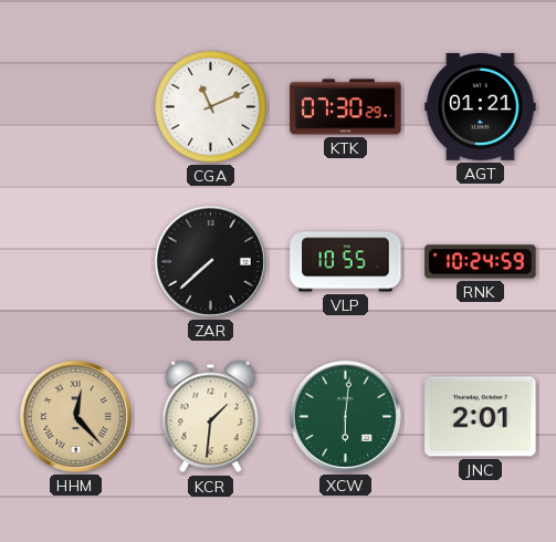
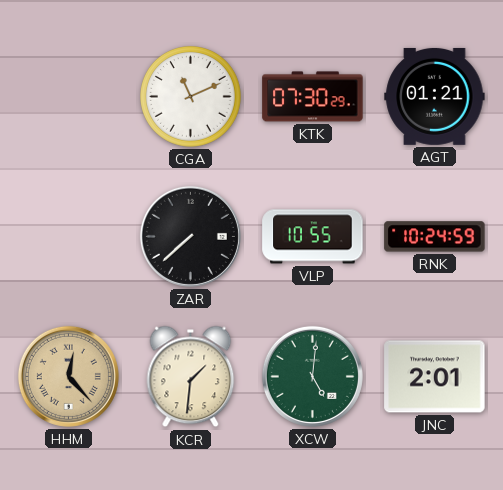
XCW: 6:01 -> 5:01 (312, 376)
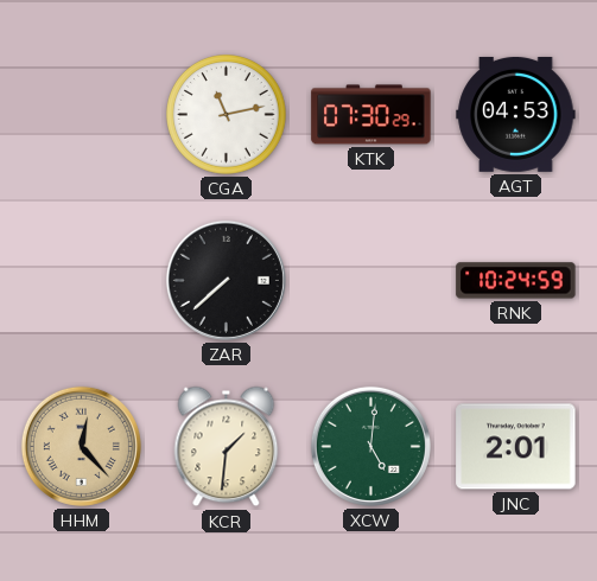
CGA: 11:11 -> 11:13 (227, 115)
AGT: 01:21 -> 04:53 (516, 114)
VLP: 10:55 -> none (313, 237)
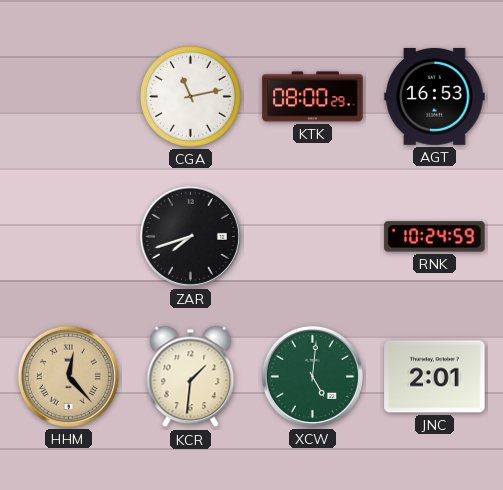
KTK: 07:30 -> 08:00 (313, 97)
AGT: 04:53 -> 16:53 (435, 96)
ZAR: 7:38 -> 7:42 (190, 236)
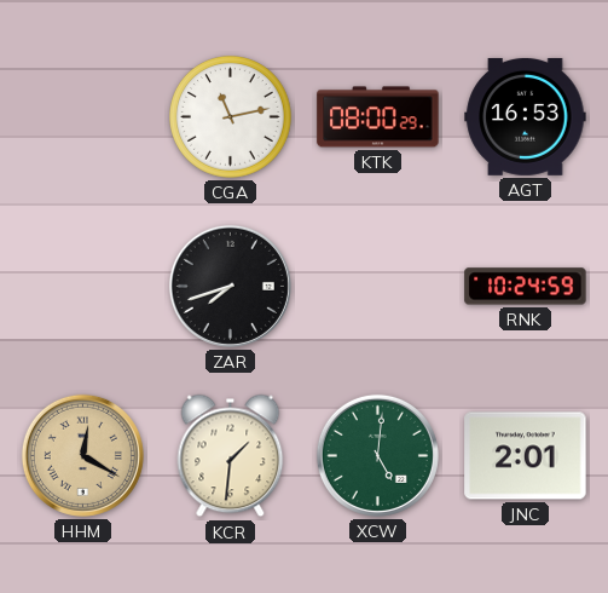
HHM: 12:23 -> 12:20 (82, 455)
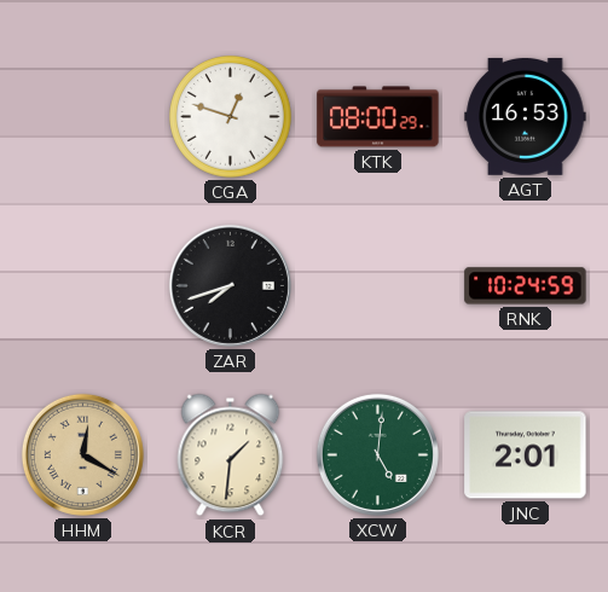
CGA: 11:13 -> 12:48 (231, 117)
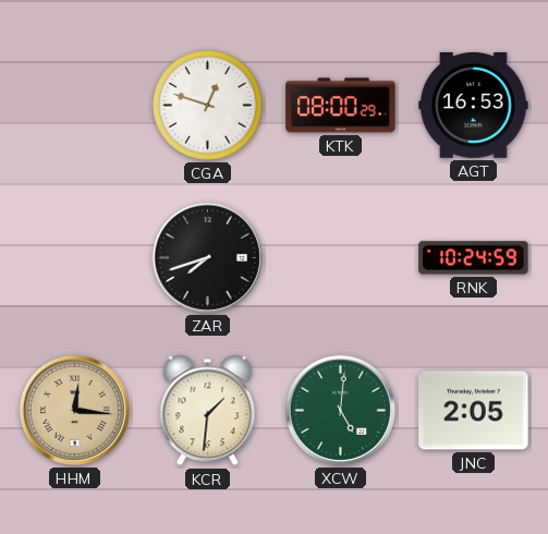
HHM: 12:20 -> 12:16 (74, 410)
JNC: 2:01 -> 2:05 (474, 411)
